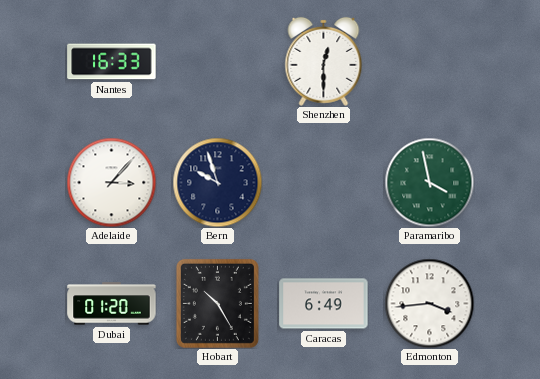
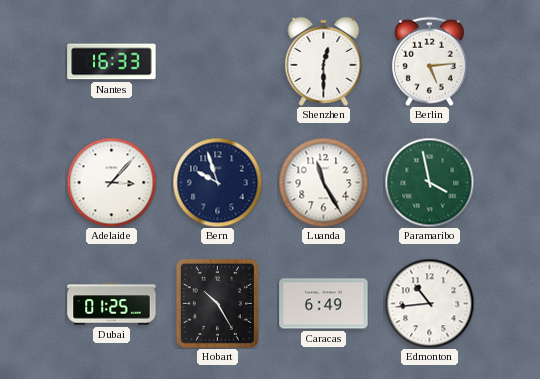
Berlin: none -> 5:14 (429, 61)
Luanda: none -> 11:25 (323, 182)
Dubai: 01:20 -> 01:25 (112, 304)
Edmonton: 3:44 -> 10:44 (429, 303)
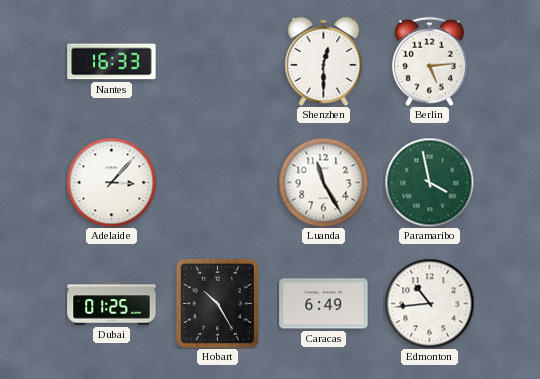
Bern: 9:57 -> none (217, 182)
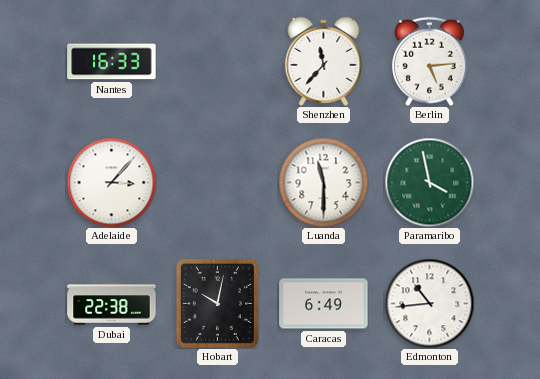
Shenzhen: 12:30 -> 11:37 (324, 61)
Luanda: 11:25 -> 11:30 (323, 182)
Dubai: 01:25 -> 22:38 (112, 304)
Hobart: 10:25 -> 10:02 (217, 303)
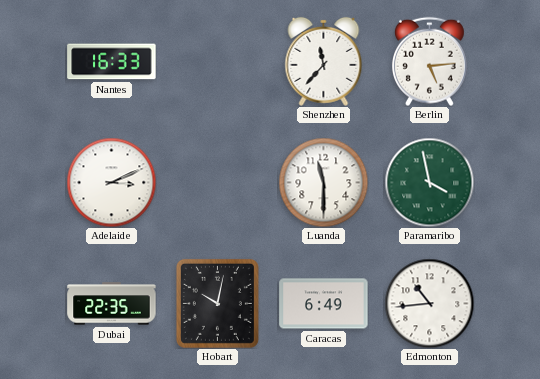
Adelaide: 3:07 -> 3:11 (111, 182)
Dubai: 22:38 -> 22:35 (112, 304)
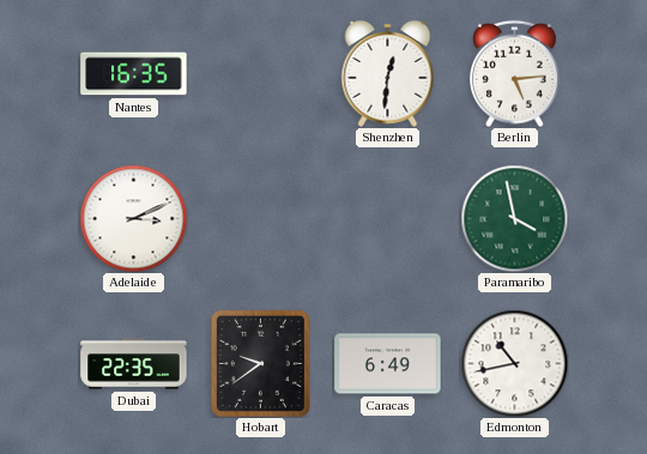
Nantes: 16:33 -> 16:35 (134, 74)
Shenzhen: 11:37 -> 12:31 (388, 73)
Luanda: 11:30 -> none (323, 182)
Hobart: 10:02 -> 9:39 (260, 363)
Edmonton: 10:44 -> 10:43 (514, 363)
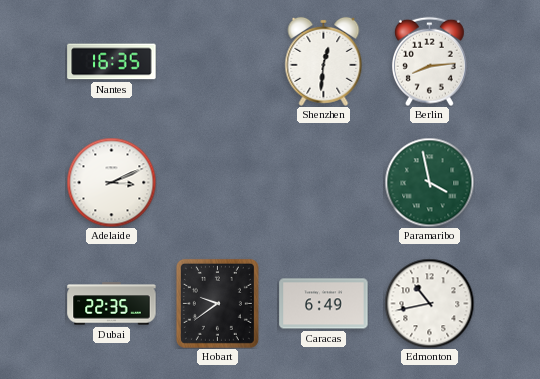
Berlin: 5:14 -> 8:14 (429, 61)
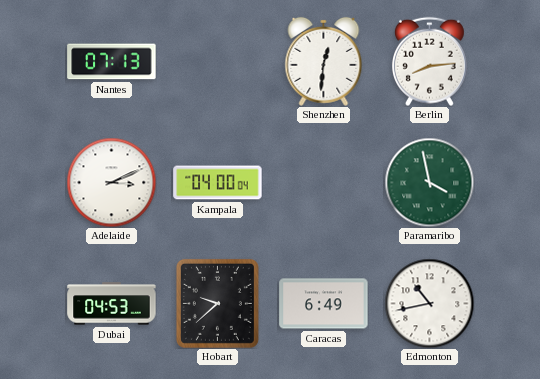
Nantes: 16:35 -> 07:13 (112, 62)
Kampala: none -> 04:00 (218, 183)
Dubai: 22:35 -> 04:53 (112, 304)
Hobart: 9:39 -> 9:38 (217, 303)
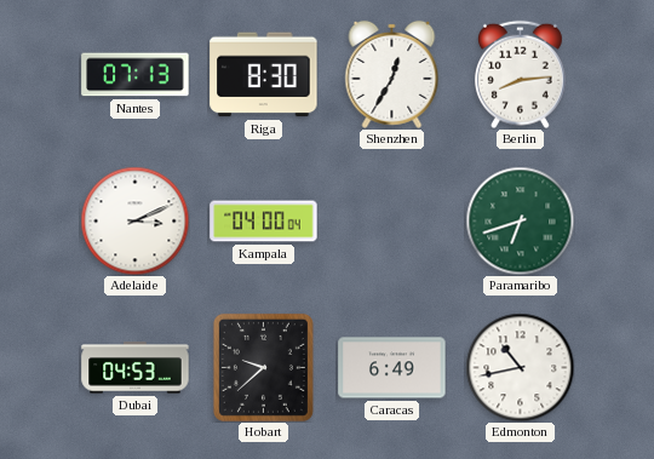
Riga: none -> 8:30 (264, 75)
Shenzhen: 12:31 -> 12:35 (392, 74)
Paramaribo: 3:58 -> 6:42 (520, 220)
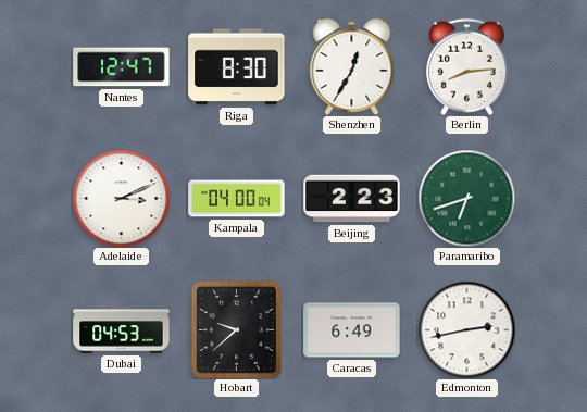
Nantes: 07:13 -> 12:47 (122, 67)
Beijing: none -> 2:23 (352, 199)
Edmonton: 10:43 -> 2:43 (466, 329)
